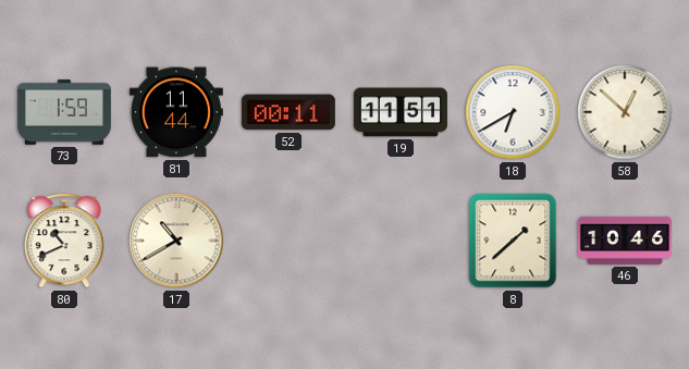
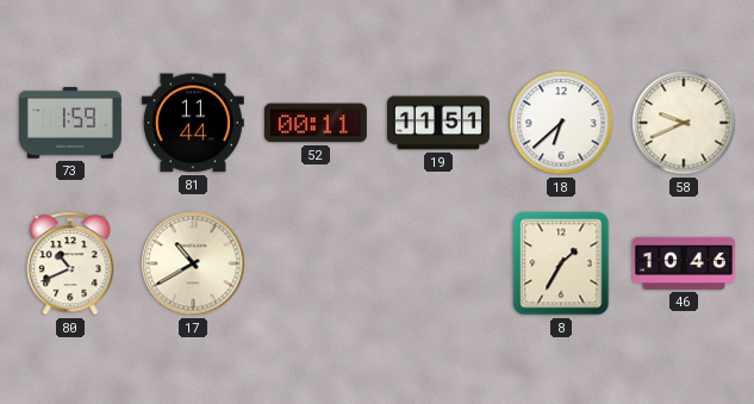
18: 6:40 -> 6:38 (561, 123)
58: 12:52 -> 9:41 (684, 123)
8: 1:38 -> 1:35 (561, 263)
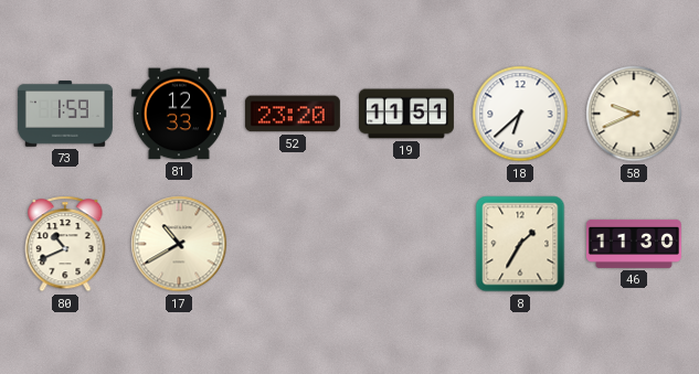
81: 11:44 -> 12:33 (179, 114)
52: 00:11 -> 23:20 (293, 114)
46: 10:46 -> 11:30 (634, 244)
